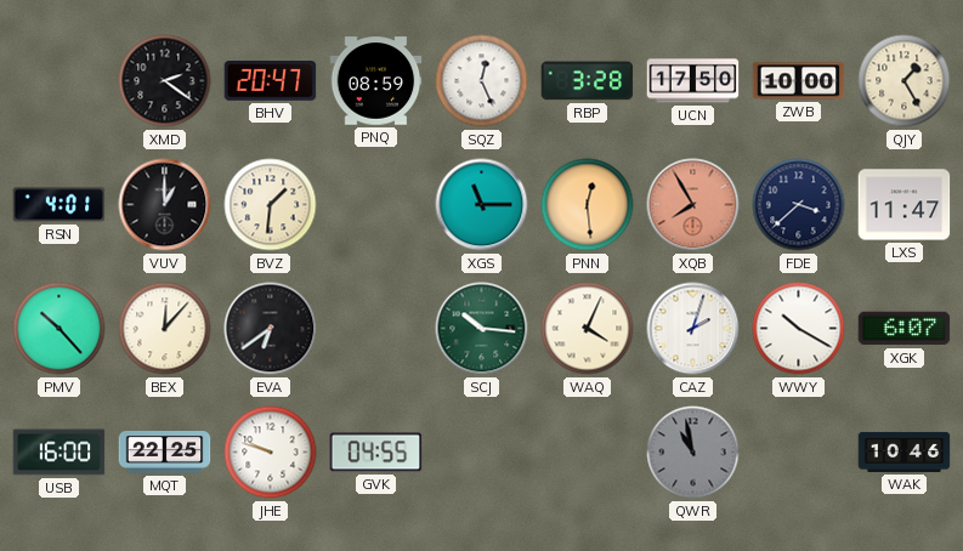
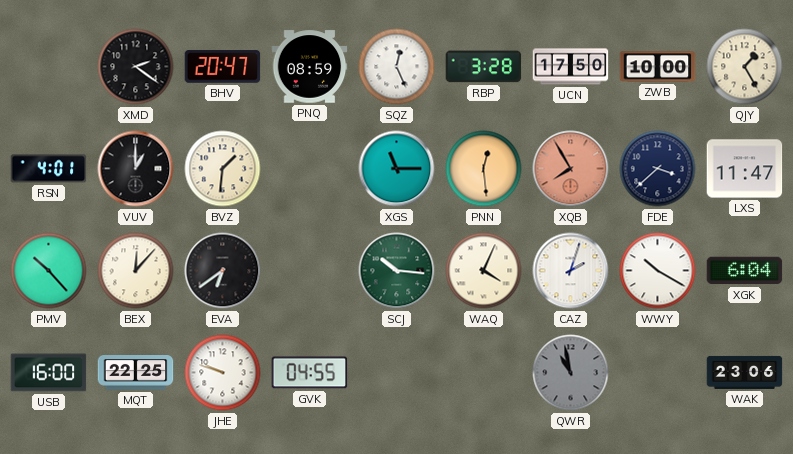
XGK: 6:07 -> 6:04 (745, 271)
WAK: 10:46 -> 23:06 (745, 372)
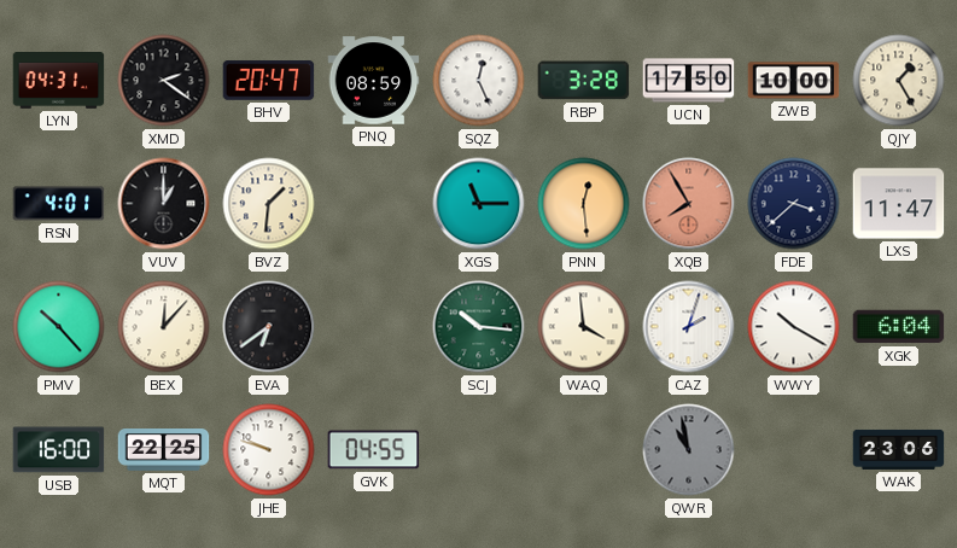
LYN: none -> 04:31 (59, 81)
WAQ: 4:04 -> 3:59 (584, 327)
